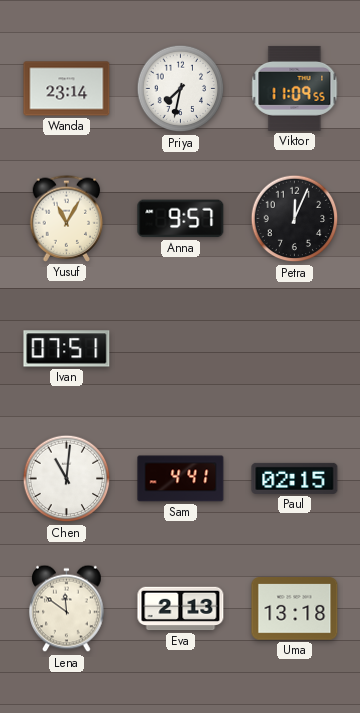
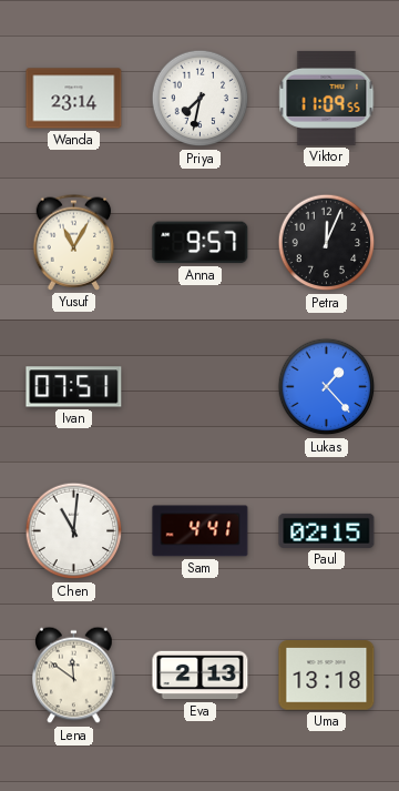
Lukas: none -> 1:23 (327, 387)
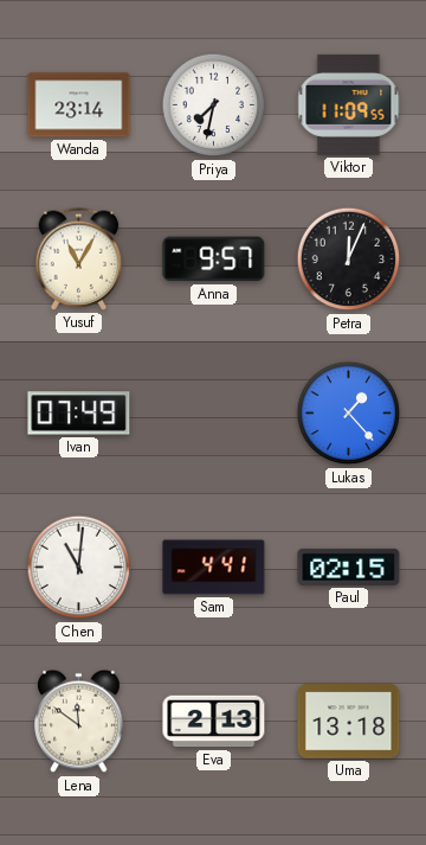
Ivan: 07:51 -> 07:49 (79, 414)
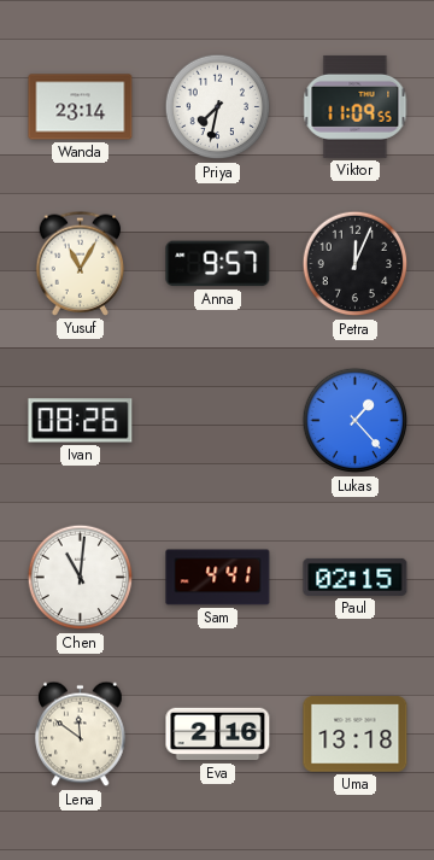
Ivan: 07:49 -> 08:26 (81, 421)
Eva: 2:13 -> 2:16 (218, 735)
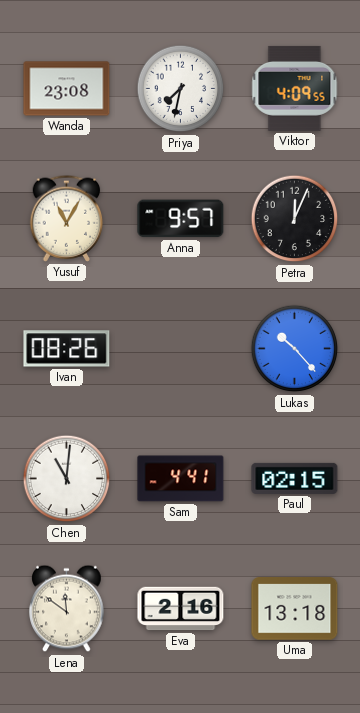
Wanda: 23:14 -> 23:08 (67, 89)
Viktor: 11:09 -> 4:09 (295, 88)
Lukas: 1:23 -> 10:23 (295, 349)
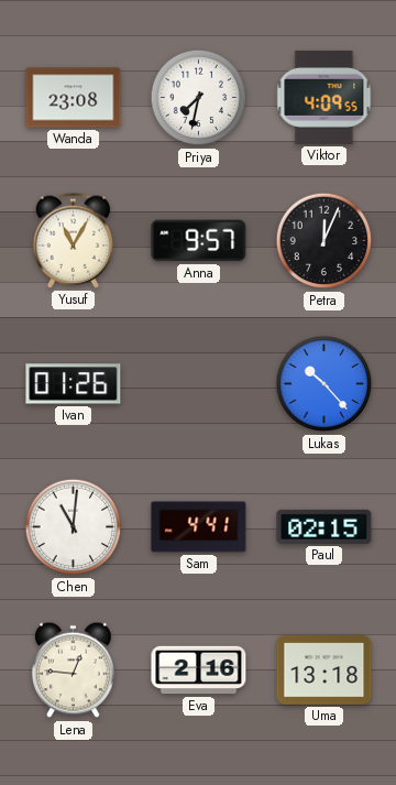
Ivan: 08:26 -> 01:26 (74, 384)
Lena: 11:51 -> 12:46 (74, 670)
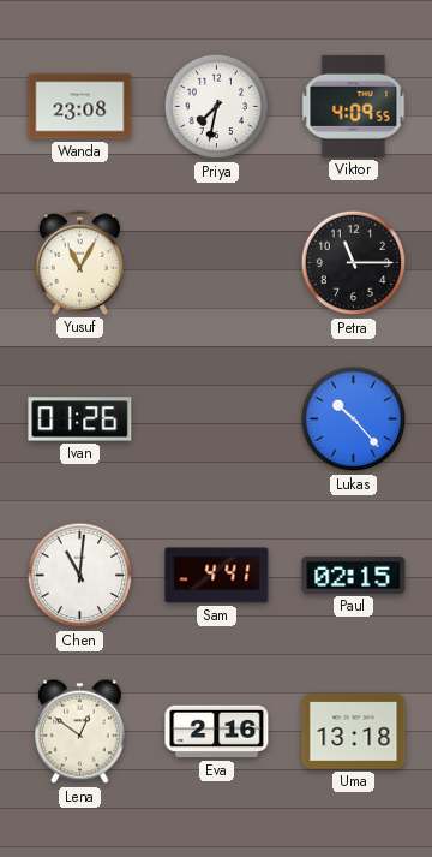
Anna: 9:57 -> none (199, 241)
Petra: 12:04 -> 11:15 (354, 263)
Lena: 12:46 -> 12:51 (80, 732)
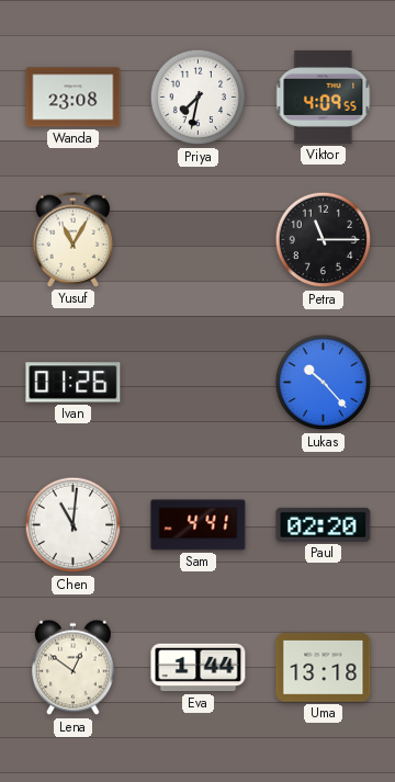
Paul: 02:15 -> 02:20 (324, 524)
Eva: 2:16 -> 1:44 (199, 668)
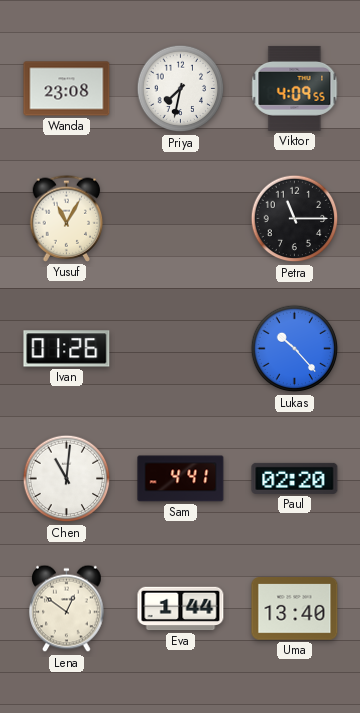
Uma: 13:18 -> 13:40 (295, 609)
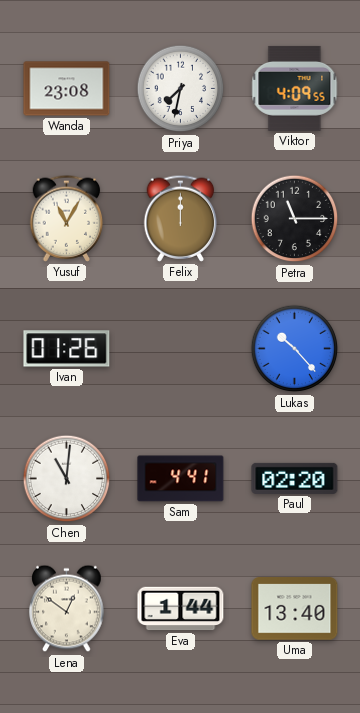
Felix: none -> 12:00 (181, 218)
